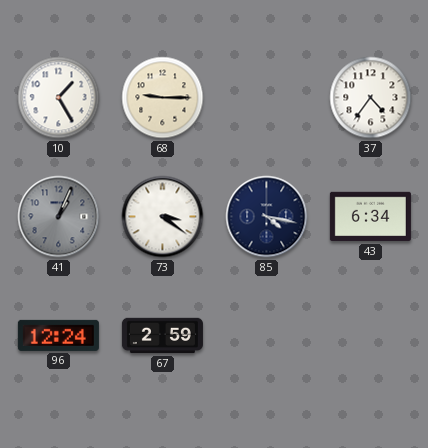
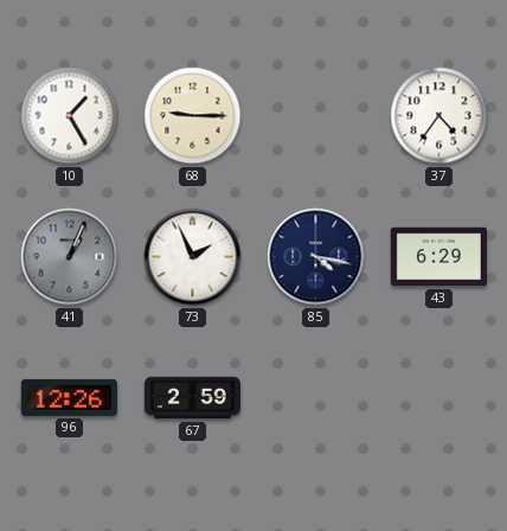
73: 3:21 -> 1:56 (193, 257)
43: 6:34 -> 6:29 (438, 257)
96: 12:24 -> 12:26 (69, 397)
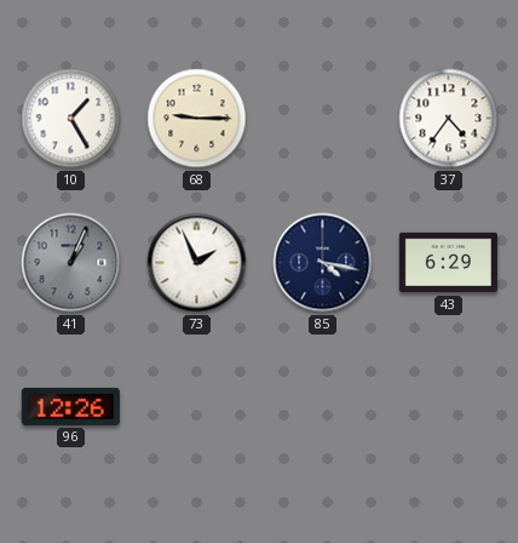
67: 2:59 -> none (192, 398)
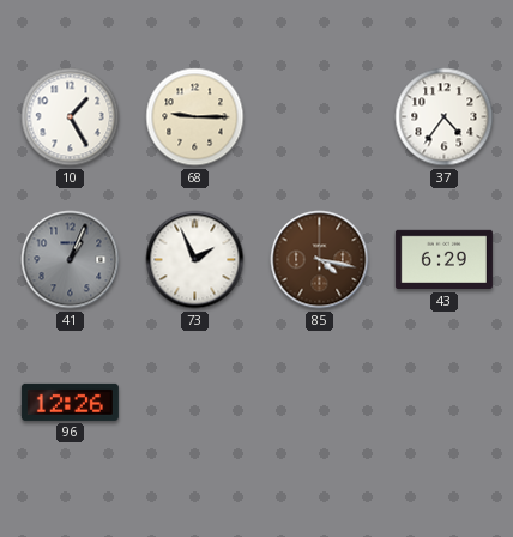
85 dial: navy -> brown (320, 260)
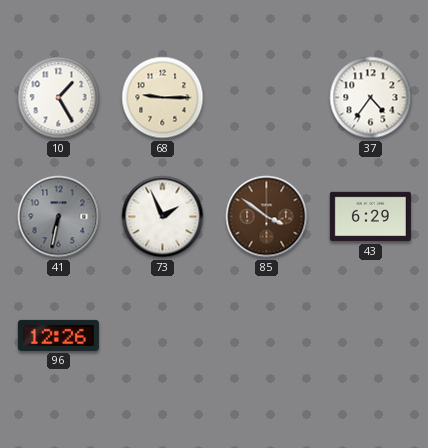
41: 1:04 -> 6:32 (59, 217)
85: 4:17 -> 3:51 (267, 217)
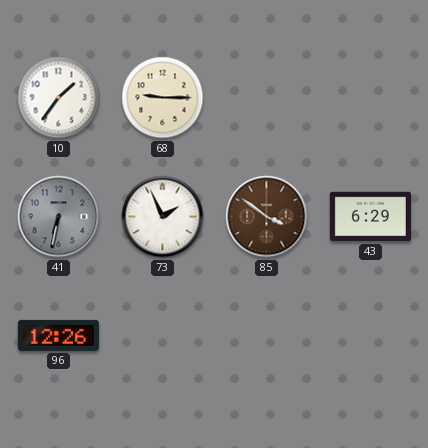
10: 1:25 -> 1:36 (59, 98)
37: 4:36 -> none (371, 98)
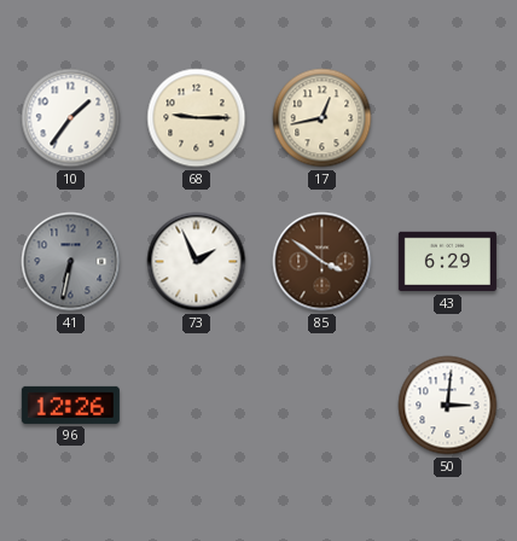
17: none -> 12:43 (323, 118)
50: none -> 3:01 (448, 406)
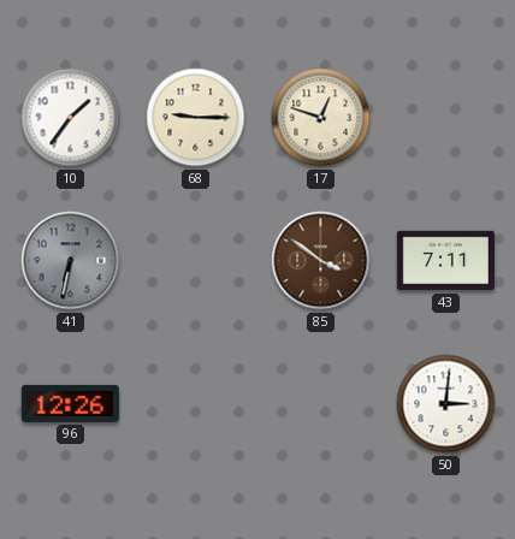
17: 12:43 -> 12:48 (321, 118)
73: 1:56 -> none (197, 262)
43: 6:29 -> 7:11 (445, 261)
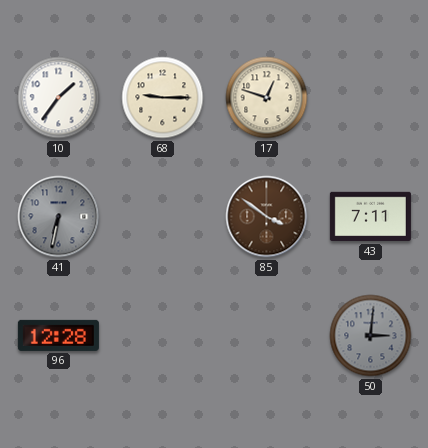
96: 12:26 -> 12:28 (58, 335)
50 dial: white -> grey (371, 336)
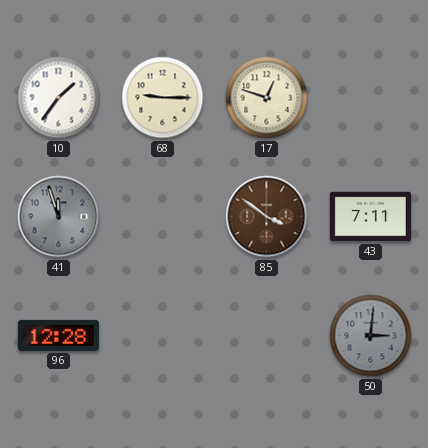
41: 6:32 -> 11:57 (59, 217)
